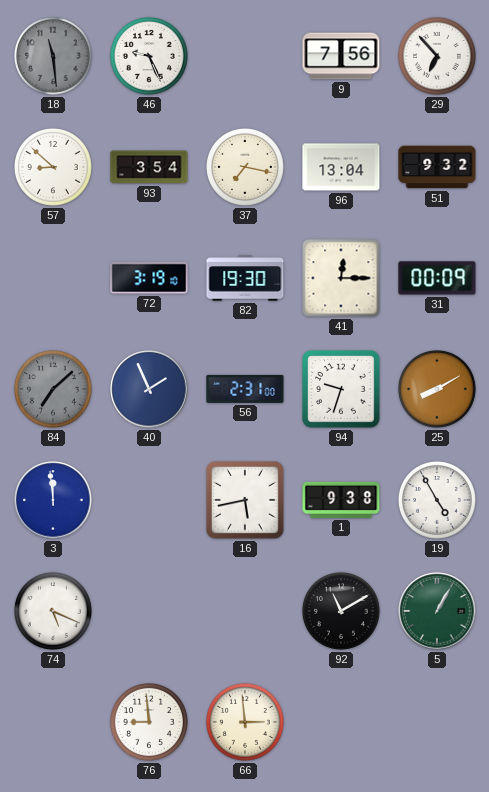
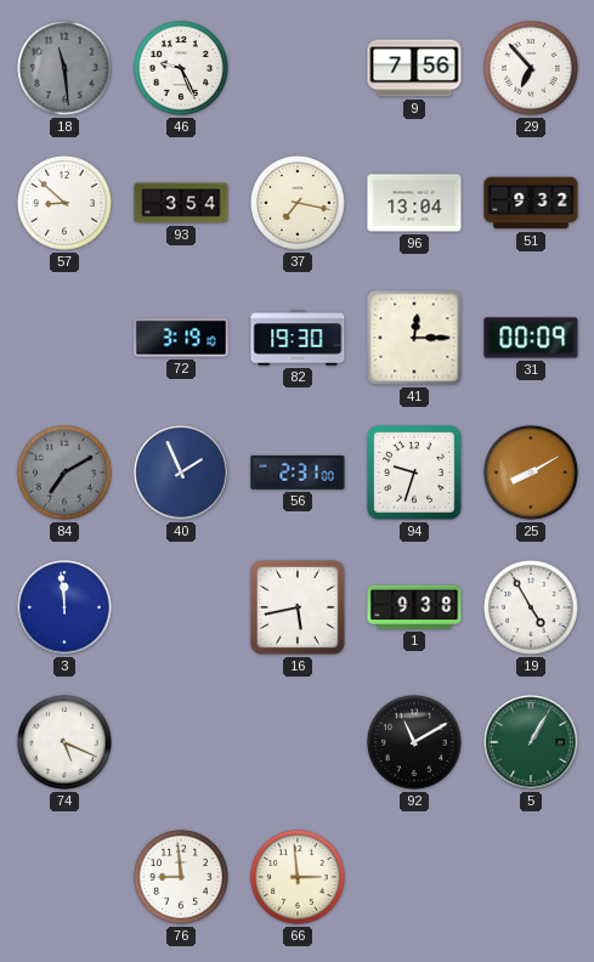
84: 7:08 -> 7:10 (64, 472)
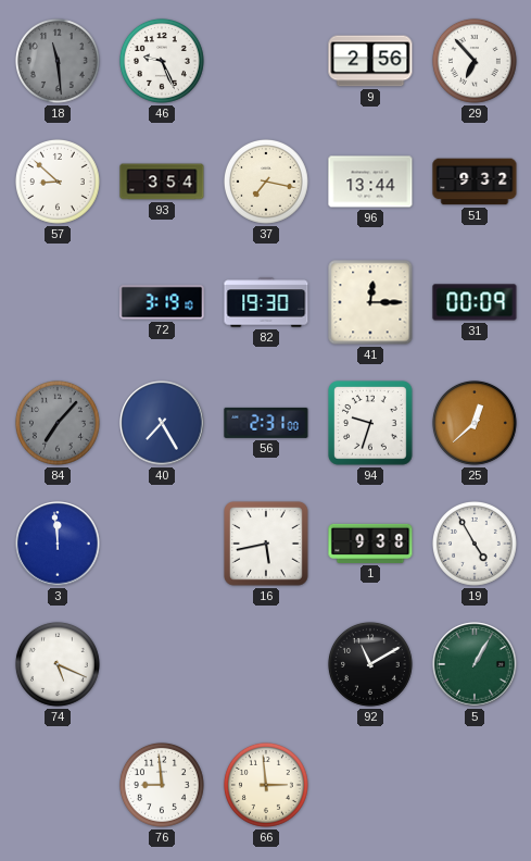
9: 7:56 -> 2:56 (370, 61)
96: 13:04 -> 13:44 (370, 182)
84: 7:10 -> 7:07 (58, 423)
40: 1:56 -> 7:25 (162, 423)
25: 8:10 -> 12:38 (475, 423)
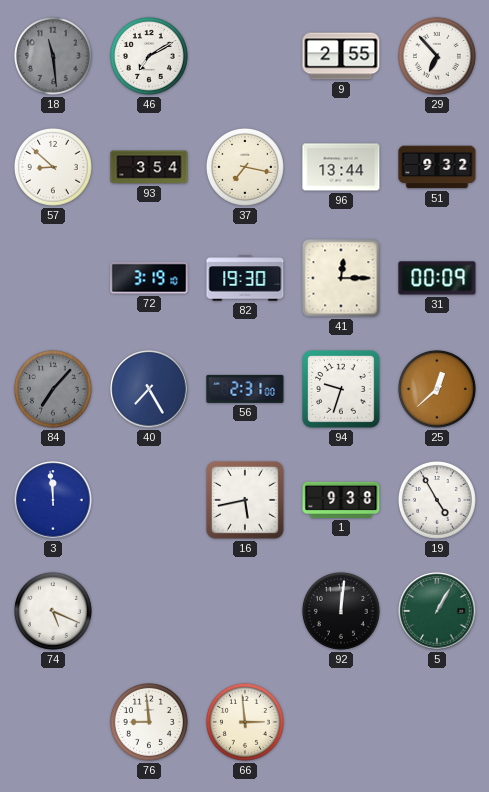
46: 9:26 -> 7:10 (149, 56)
9: 2:56 -> 2:55 (341, 56)
92: 11:10 -> 12:01 (341, 611)
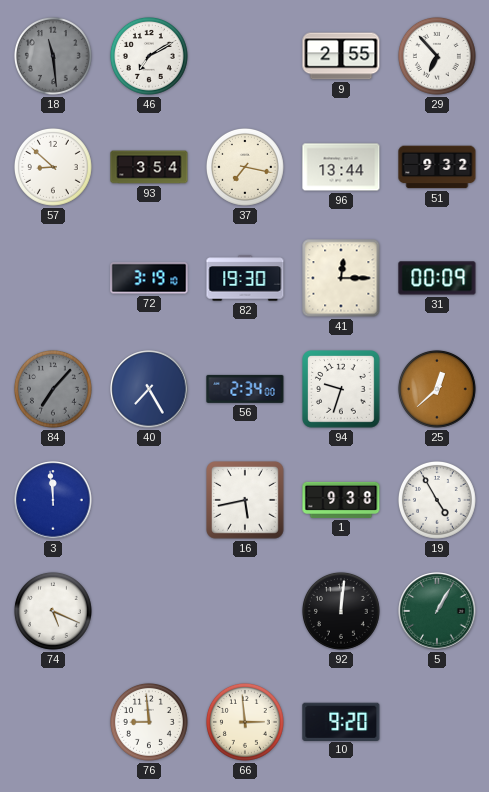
56: 2:31 -> 2:34 (245, 389)
10: none -> 9:20 (341, 721)
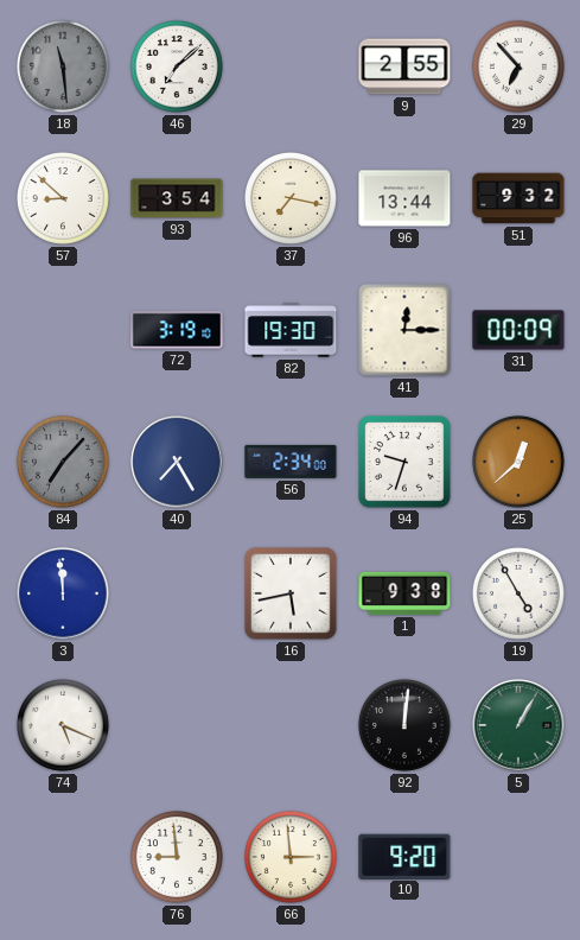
46: 7:10 -> 7:08 (177, 66)
